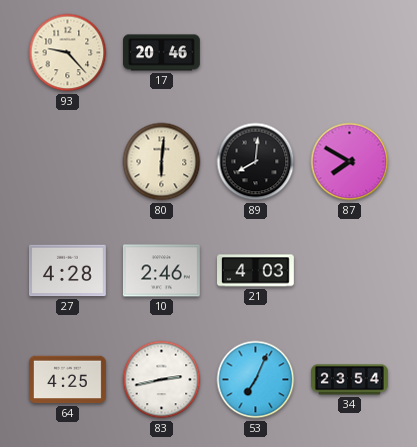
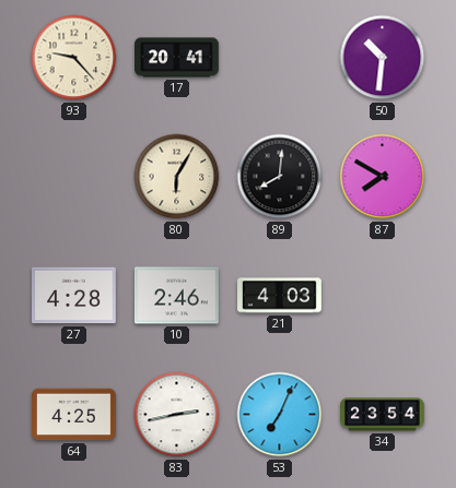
17: 20:46 -> 20:41 (177, 58)
50: none -> 10:31 (383, 58)
80: 6:01 -> 6:05 (177, 177)
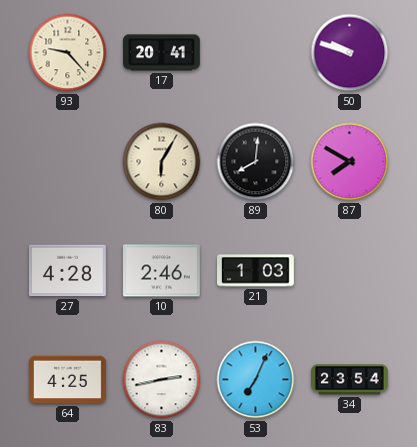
50: 10:31 -> 9:48 (350, 53)
21: 4:03 -> 1:03 (256, 271)
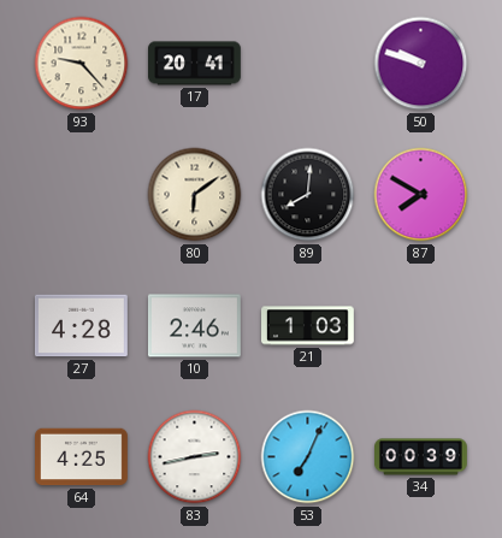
80: 6:05 -> 6:09 (195, 195)
34: 23:54 -> 00:39 (421, 457)
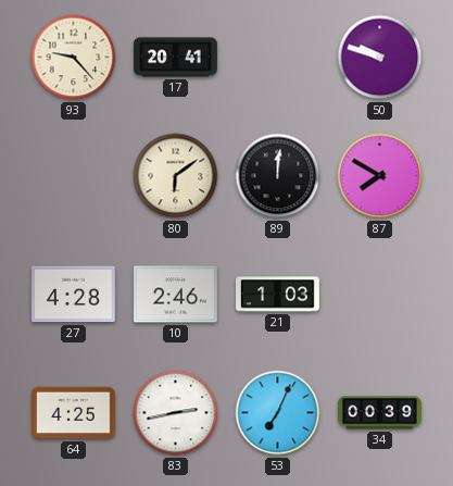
89: 8:01 -> 12:01 (278, 176)
